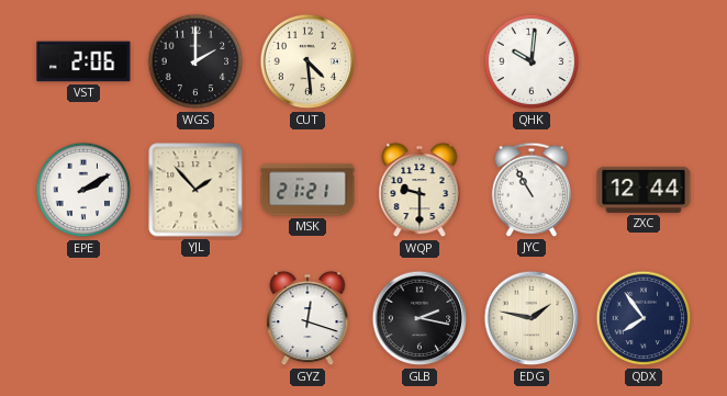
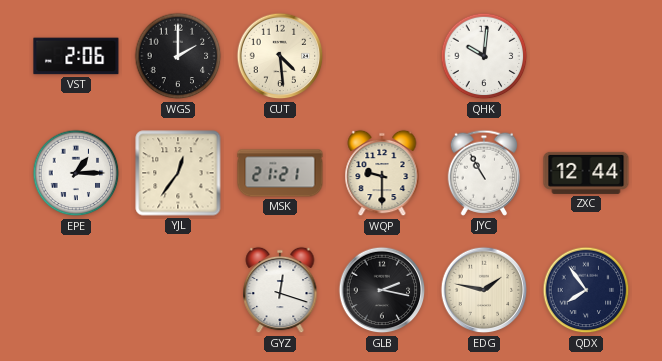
EPE: 2:10 -> 1:15 (76, 173)
YJL: 1:53 -> 12:36 (178, 173)
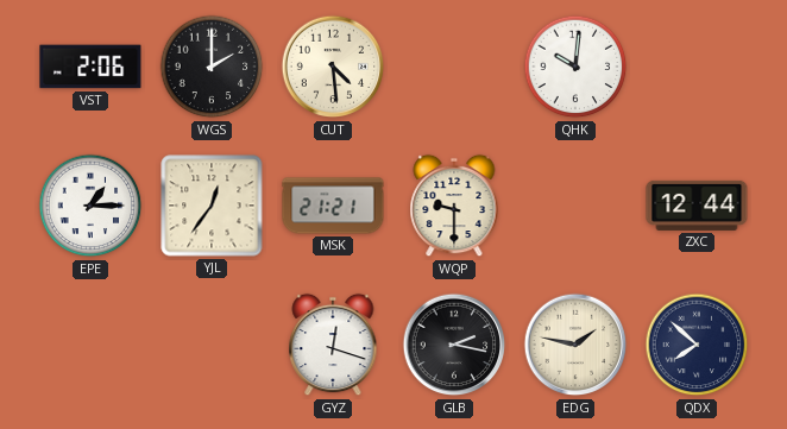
JYC: 10:55 -> none (484, 173)
QDX: 7:54 -> 7:52 (697, 345)
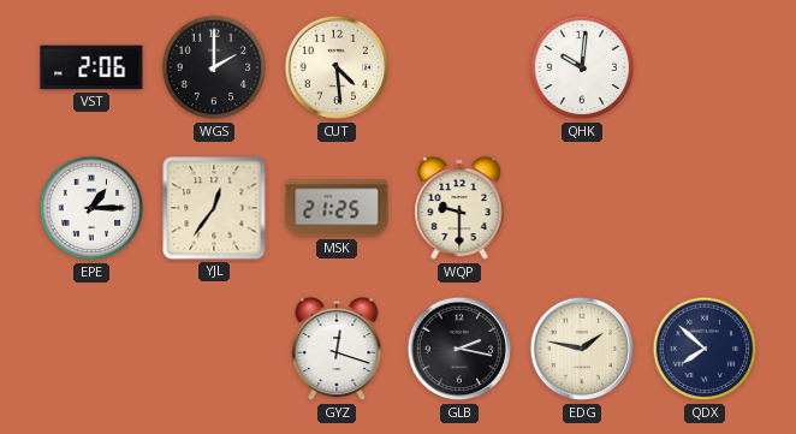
MSK: 21:21 -> 21:25 (337, 208)
ZXC: 12:44 -> none (697, 206)
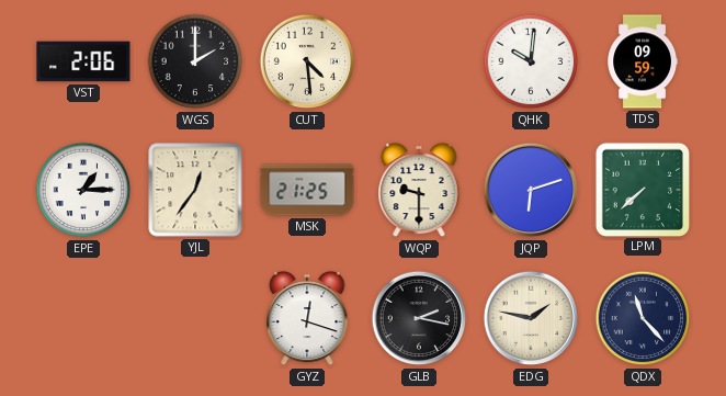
TDS: none -> 09:59 (643, 61)
JQP: none -> 6:12 (531, 190)
LPM: none -> 7:38 (642, 189)
QDX: 7:52 -> 11:23 (643, 318)
